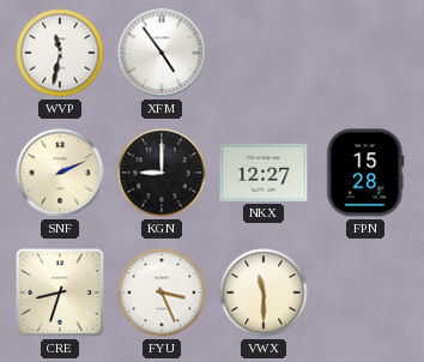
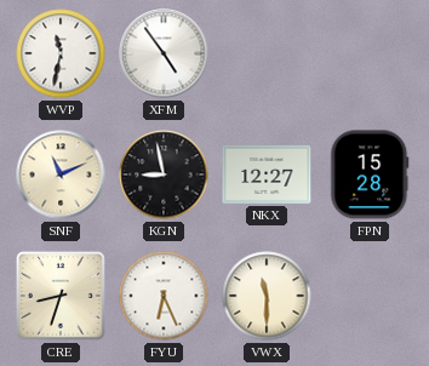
SNF: 2:11 -> 11:11 (61, 175)
KGN: 9:00 -> 8:58 (164, 175)
FYU: 3:26 -> 6:26 (164, 296)
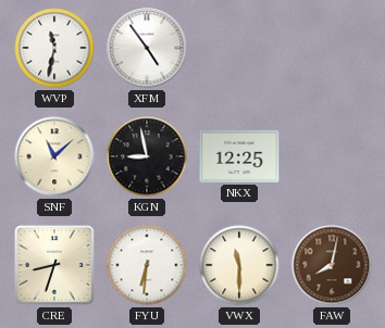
SNF: 11:11 -> 11:08 (54, 156)
NKX: 12:27 -> 12:25 (239, 156)
FPN: 15:28 -> none (370, 175)
FYU: 6:26 -> 6:31 (147, 265)
FAW: none -> 8:02 (332, 265)
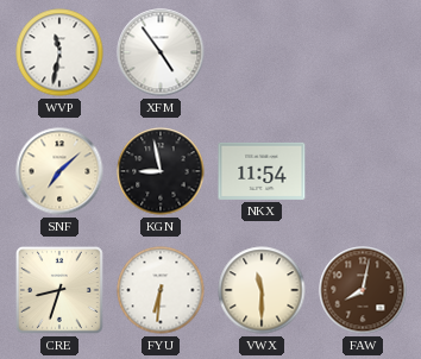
SNF: 11:08 -> 7:08 (59, 171)
NKX: 12:25 -> 11:54 (262, 171)
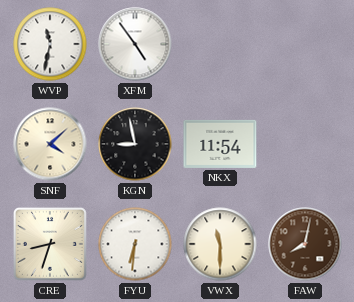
SNF: 7:08 -> 4:08 (50, 144)
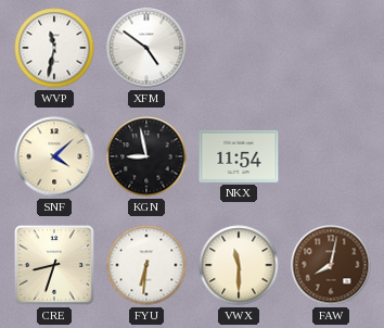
XFM: 4:54 -> 4:51 (146, 48)
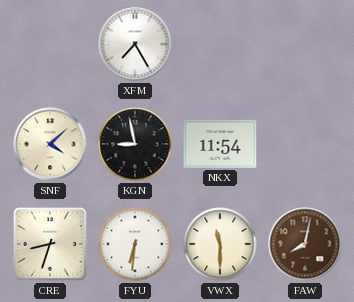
WVP: 11:32 -> none (54, 48)
XFM: 4:51 -> 7:25 (135, 44)
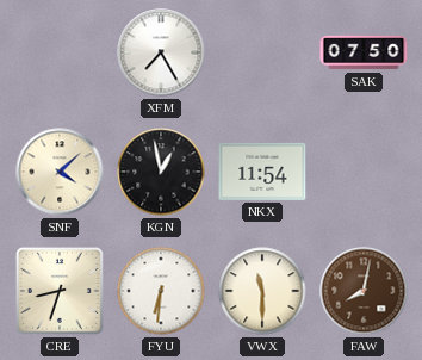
SAK: none -> 07:50 (364, 52)
KGN: 8:58 -> 12:58 (161, 172)
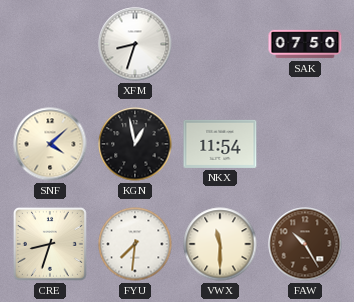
XFM: 7:25 -> 8:33 (135, 44)
FYU: 6:31 -> 7:31 (135, 244)
FAW: 8:02 -> 10:25 (305, 244)
